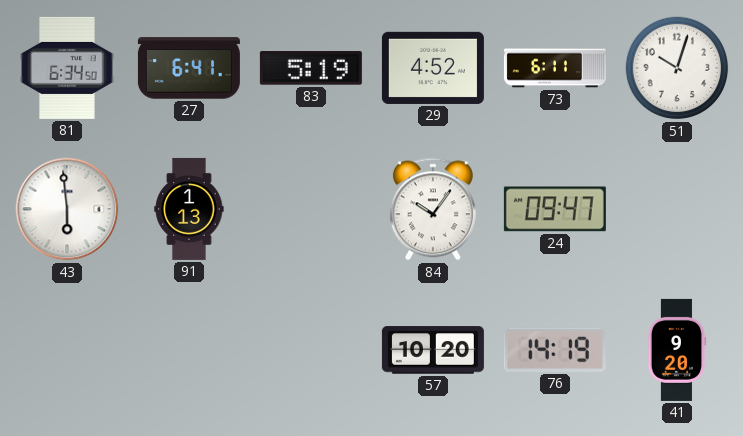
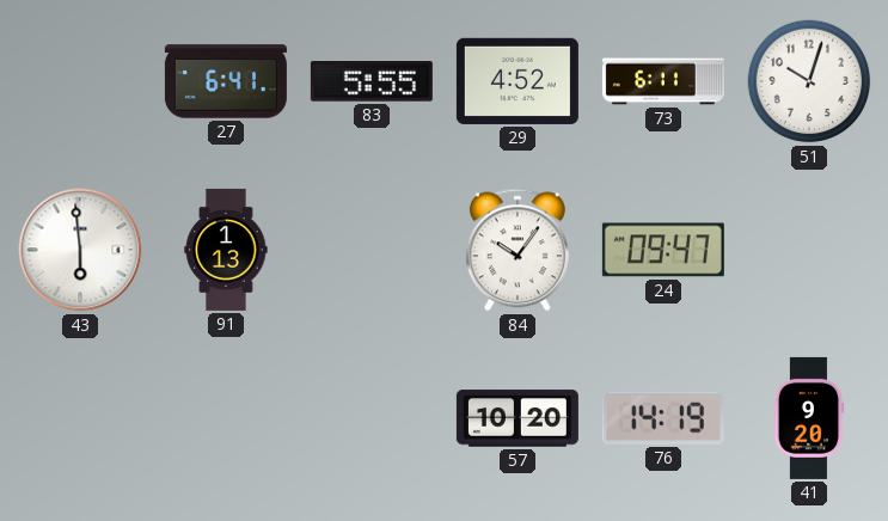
81: 6:34 -> none (67, 68)
83: 5:19 -> 5:55 (372, 81)
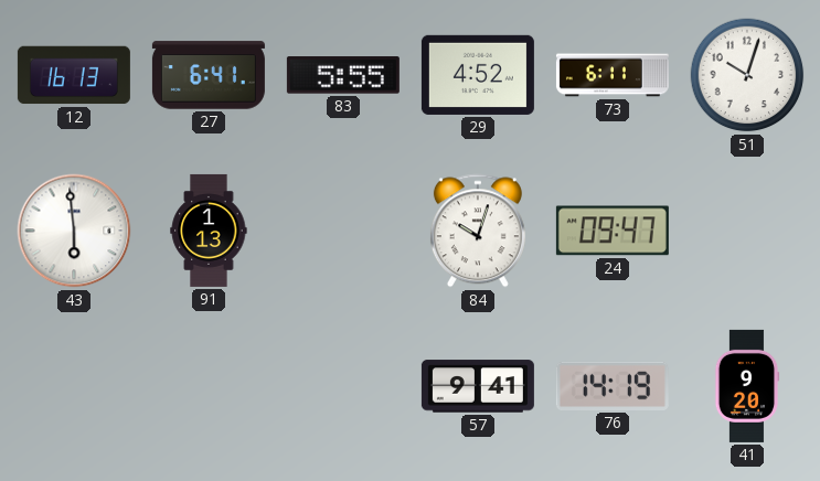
12: none -> 16:13 (74, 75)
84: 10:06 -> 10:03 (478, 231)
57: 10:20 -> 9:41 (478, 386)
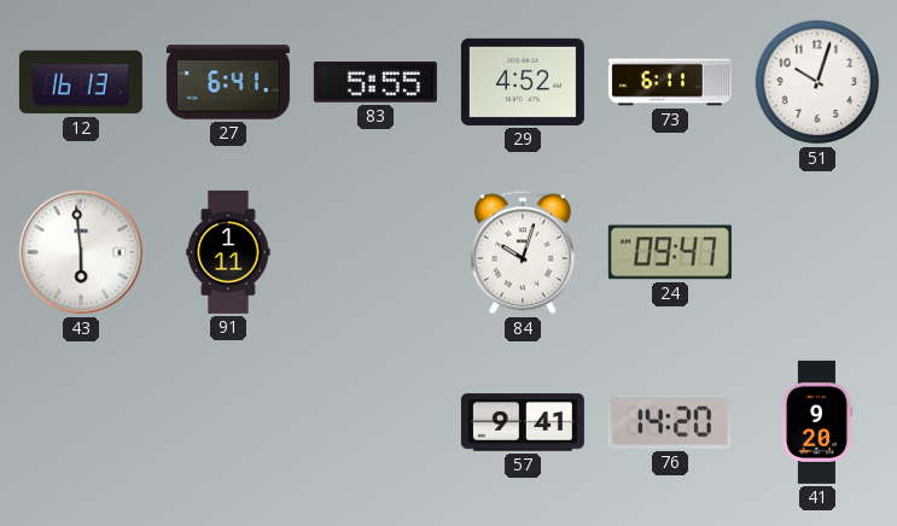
91: 1:13 -> 1:11 (228, 252)
76: 14:19 -> 14:20 (670, 422)
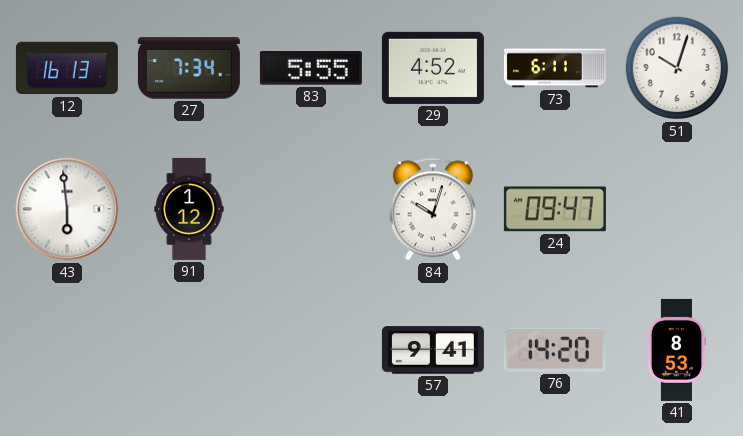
27: 6:41 -> 7:34 (189, 68)
91: 1:11 -> 1:12 (189, 209)
41: 9:20 -> 8:53 (677, 350)
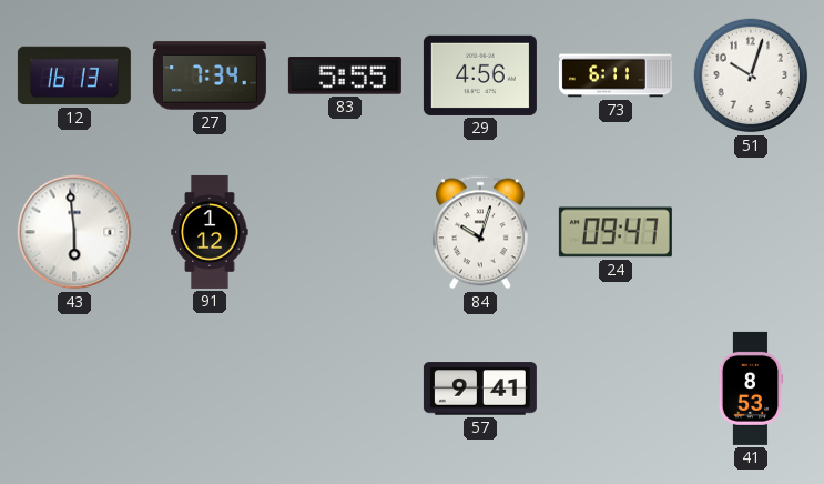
29: 4:52 -> 4:56 (480, 75)
76: 14:20 -> none (555, 350)
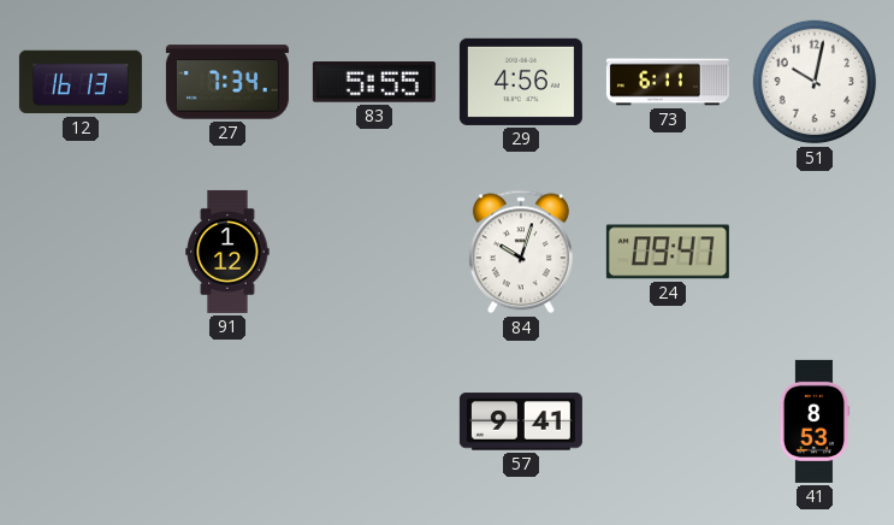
51: 10:03 -> 10:02 (815, 82)
43: 5:59 -> none (74, 232)
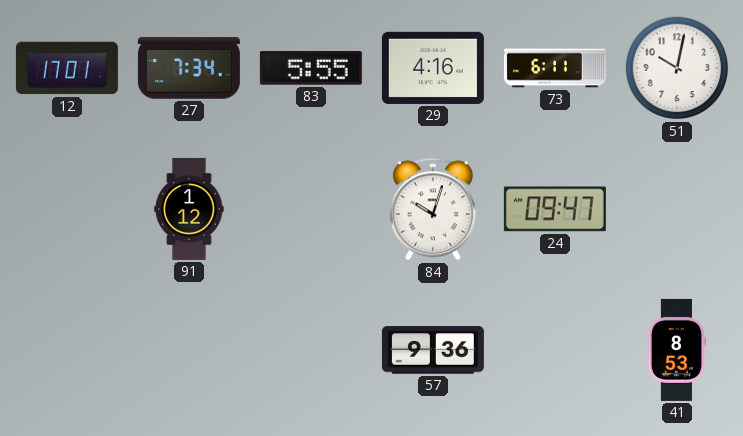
12: 16:13 -> 17:01 (67, 68)
29: 4:56 -> 4:16 (433, 68)
57: 9:41 -> 9:36 (433, 350)
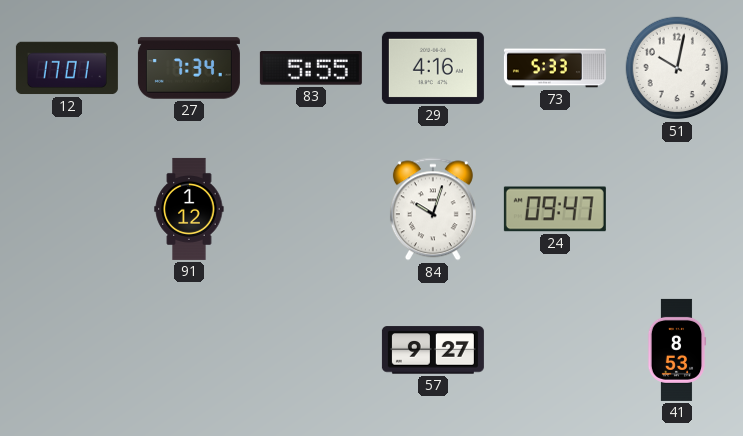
73: 6:11 -> 5:33 (555, 68)
57: 9:36 -> 9:27 (433, 350)
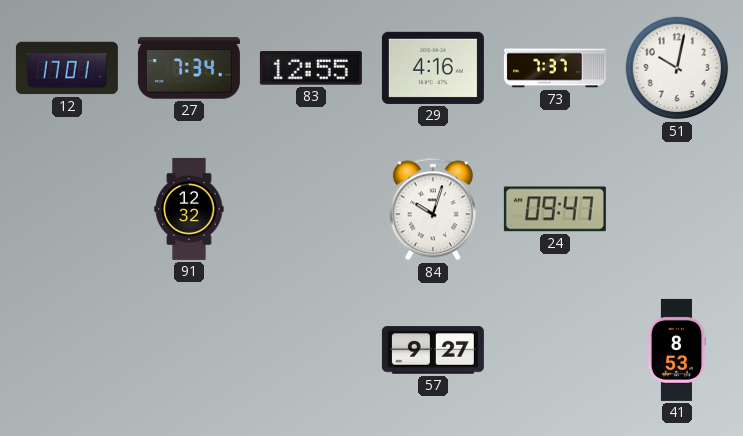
83: 5:55 -> 12:55 (311, 68)
73: 5:33 -> 7:37 (555, 68)
91: 1:12 -> 12:32 (189, 209)
